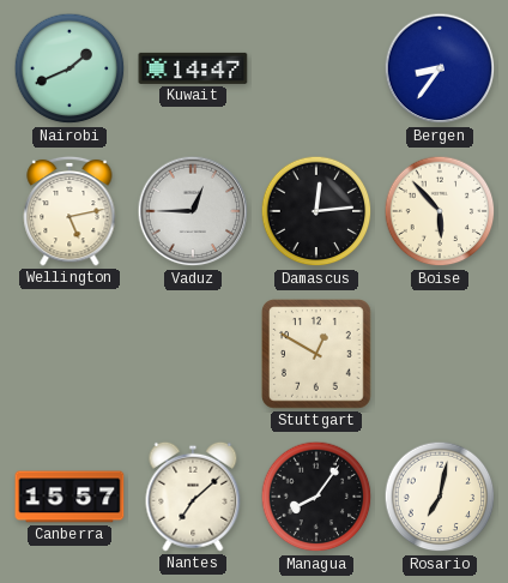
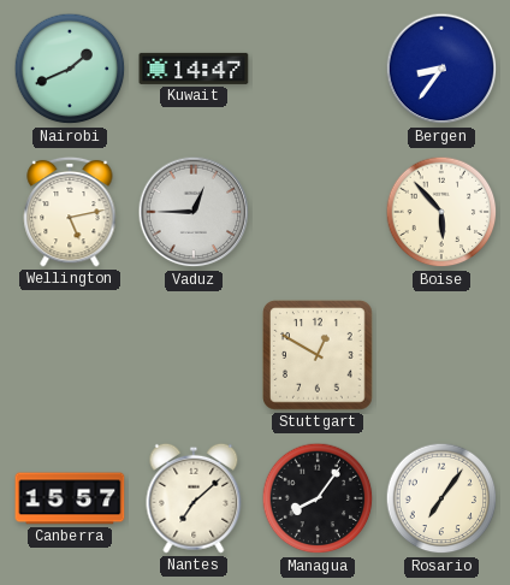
Damascus: 12:14 -> none (316, 211)
Rosario: 7:02 -> 7:06 (441, 498)
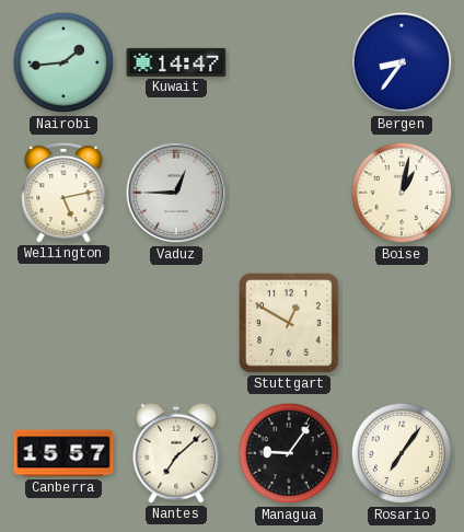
Nairobi: 1:41 -> 1:44 (63, 62)
Boise: 5:53 -> 1:02 (402, 193)
Managua: 8:06 -> 9:06 (289, 453)
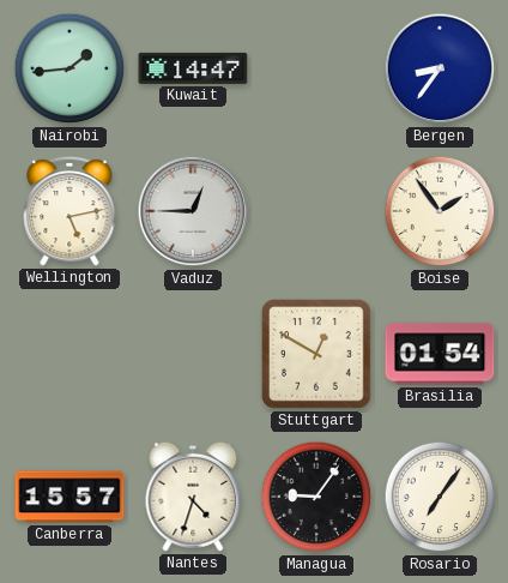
Boise: 1:02 -> 1:54 (440, 211)
Brasilia: none -> 01:54 (440, 354)
Nantes: 7:08 -> 4:33 (193, 497)
